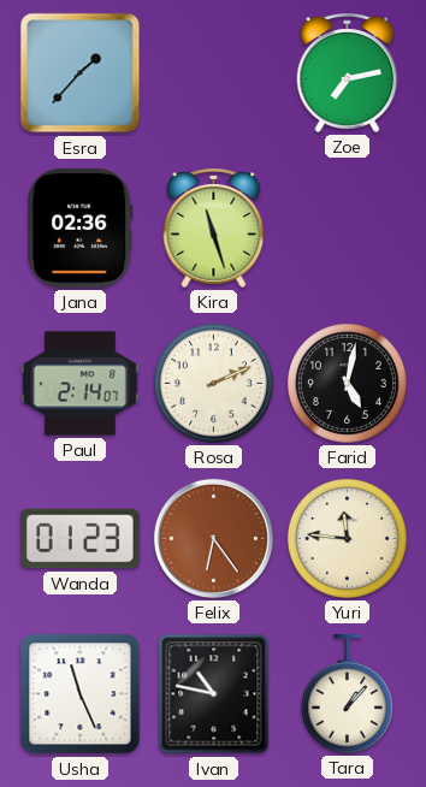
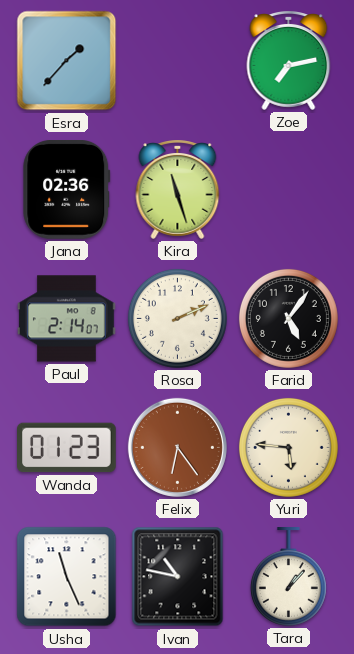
Farid: 5:02 -> 5:06 (288, 318)
Yuri: 11:46 -> 5:46 (288, 447)
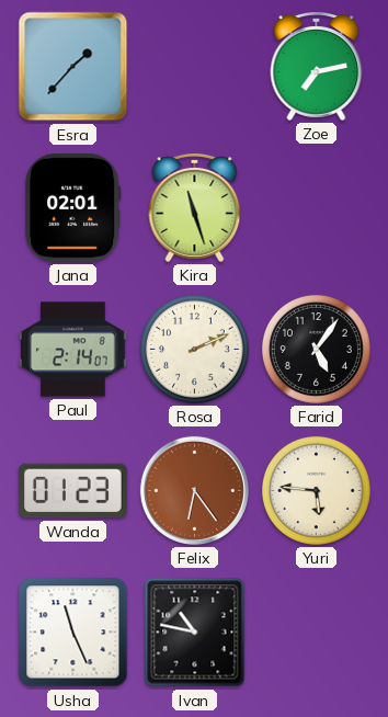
Jana: 02:36 -> 02:01 (73, 208)
Tara: 1:07 -> none (288, 577)
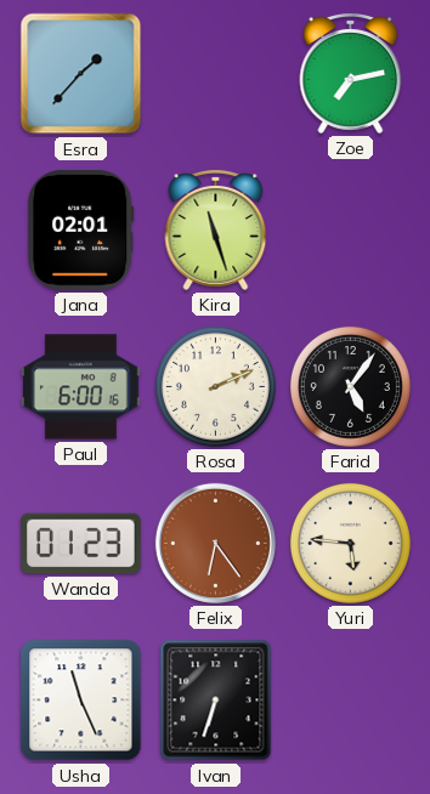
Paul: 2:14 -> 6:00 (81, 387)
Ivan: 10:47 -> 6:33 (216, 701)
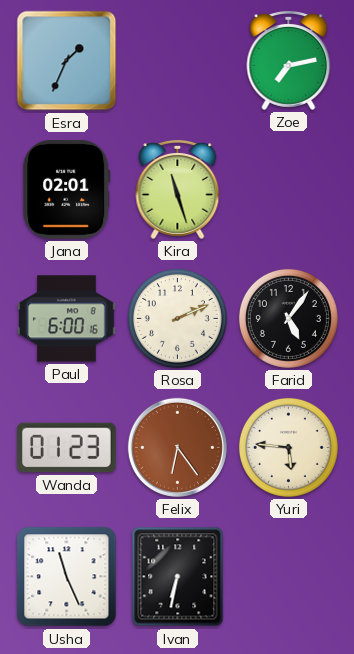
Esra: 1:37 -> 1:34 (67, 61)
Ivan: 6:33 -> 6:32 (178, 577)
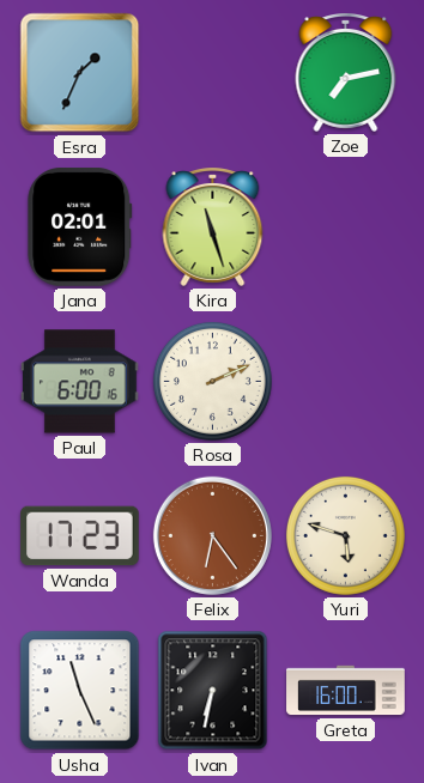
Farid: 5:06 -> none (288, 318)
Wanda: 01:23 -> 17:23 (80, 536)
Yuri: 5:46 -> 5:48 (345, 535)
Greta: none -> 16:00 (346, 691)
